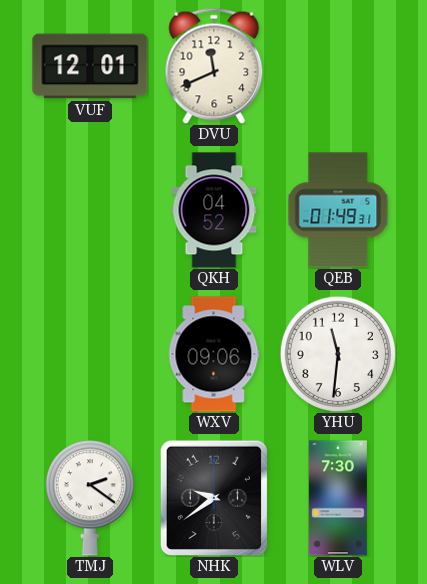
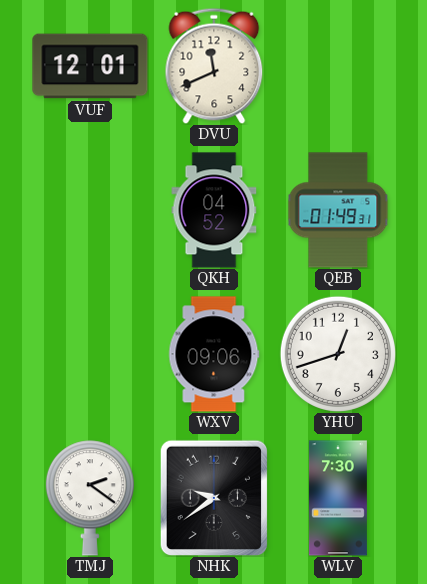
YHU: 11:31 -> 12:42 (337, 353)
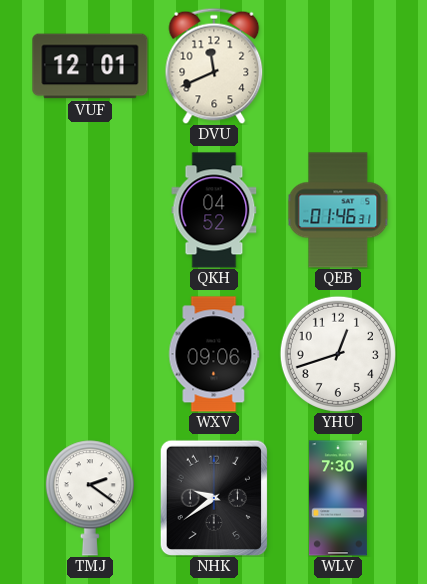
QEB: 01:49 -> 01:46 (338, 210)
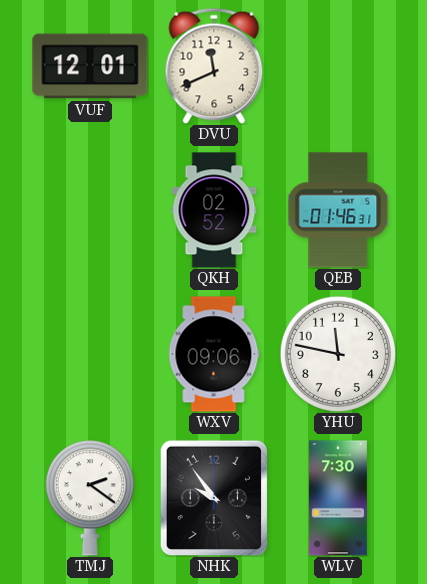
QKH: 04:52 -> 02:52 (214, 210)
YHU: 12:42 -> 11:47 (337, 353)
NHK: 9:39 -> 9:54 (213, 498)
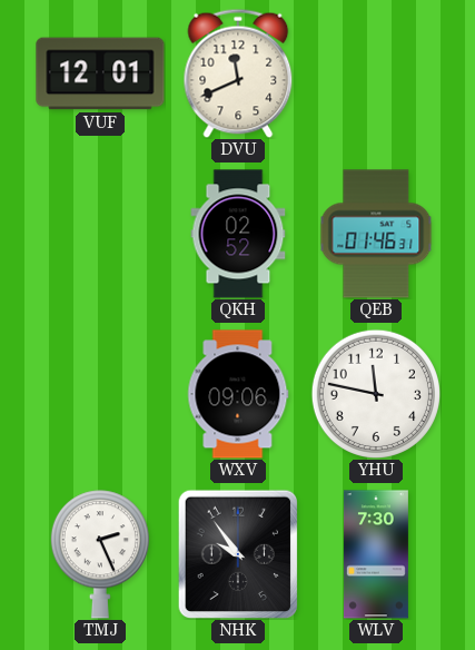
TMJ: 2:21 -> 2:26 (100, 554)
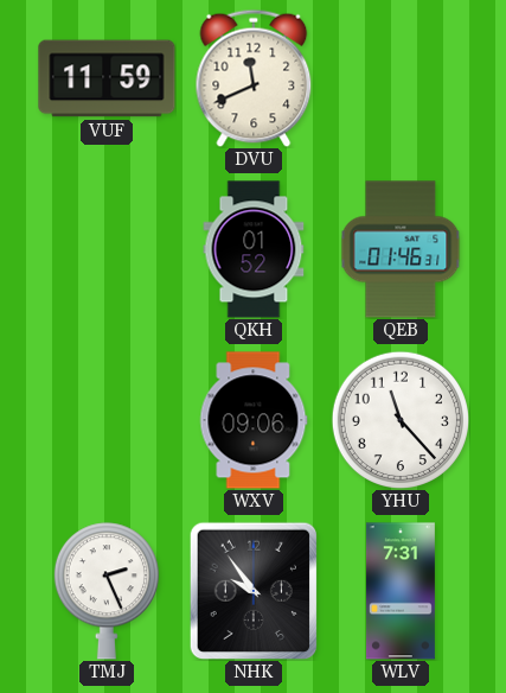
VUF: 12:01 -> 11:59 (107, 78)
QKH: 02:52 -> 01:52 (254, 249)
YHU: 11:47 -> 11:23 (399, 419)
WLV: 7:30 -> 7:31 (401, 591)
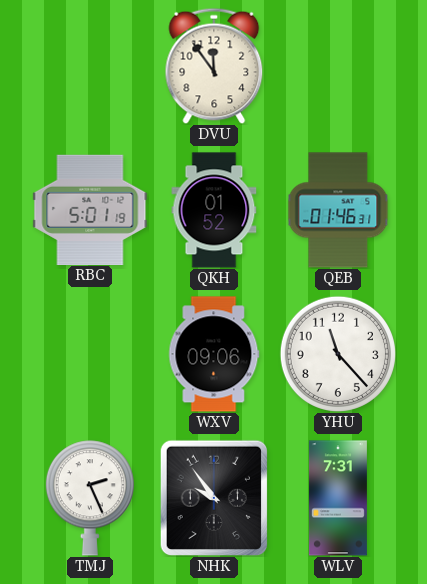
VUF: 11:59 -> none (107, 78)
DVU: 11:41 -> 11:54 (214, 66)
RBC: none -> 5:01 (90, 209)
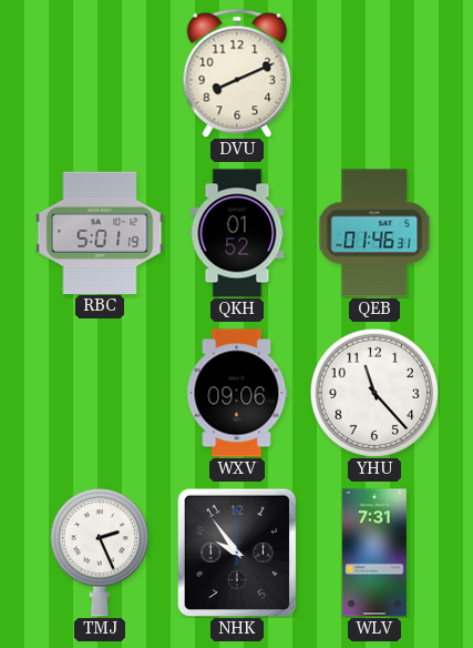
DVU: 11:54 -> 8:11 (237, 73)
